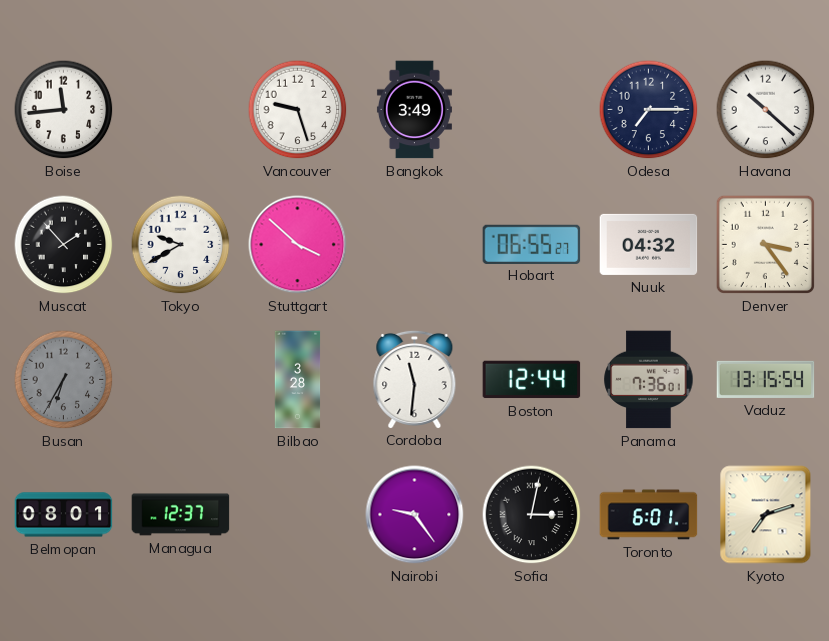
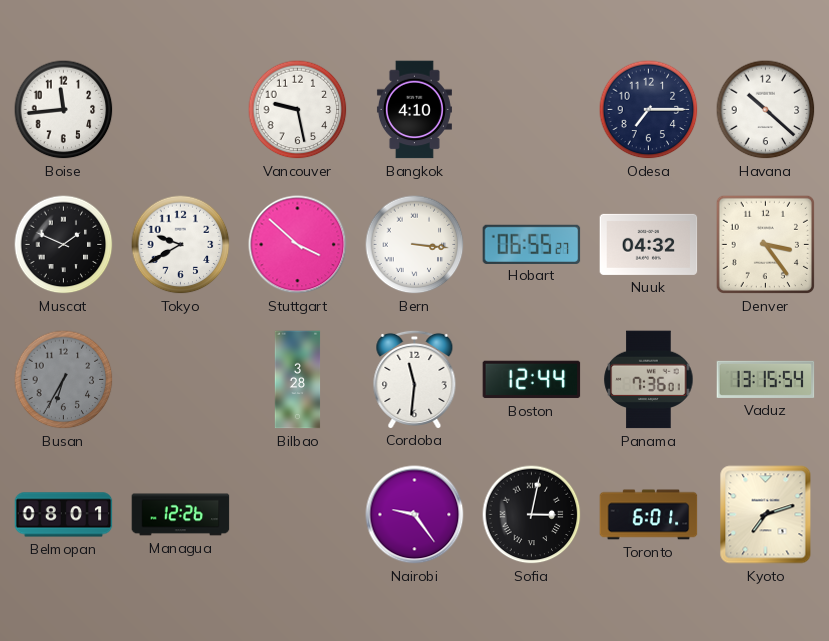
Vancouver: 9:27 -> 9:28 (298, 110)
Bangkok: 3:49 -> 4:10 (414, 110)
Muscat: 1:53 -> 1:49 (64, 245)
Bern: none -> 3:16 (415, 245)
Managua: 12:37 -> 12:26 (181, 515)
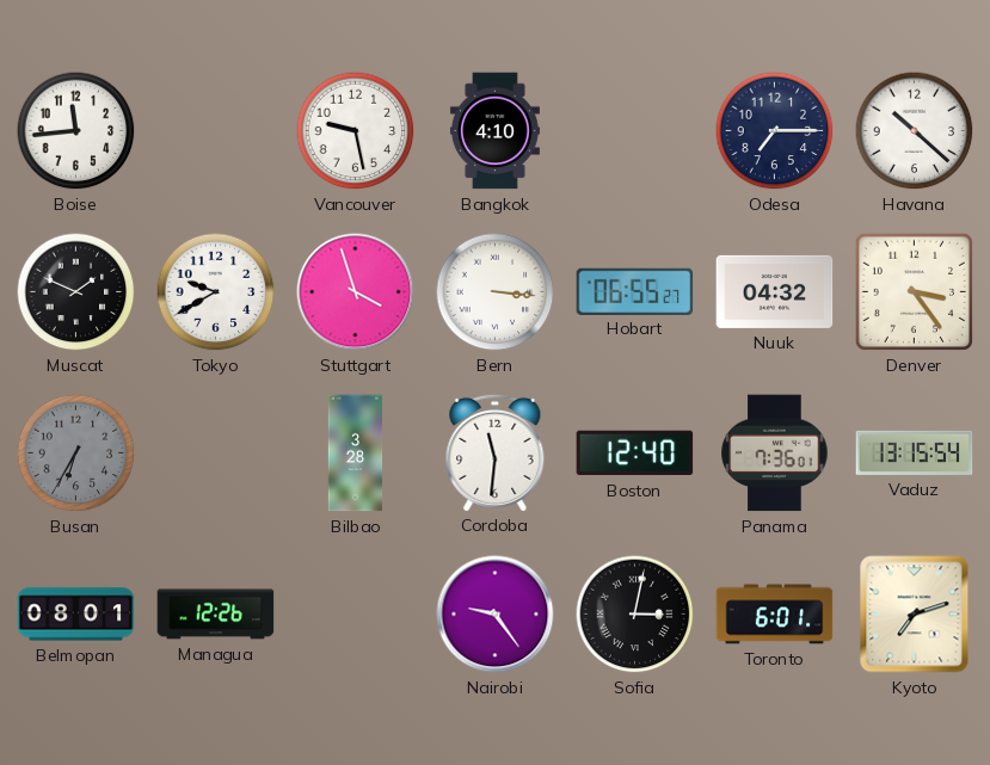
Stuttgart: 3:52 -> 3:57 (356, 292)
Boston: 12:44 -> 12:40 (635, 454)
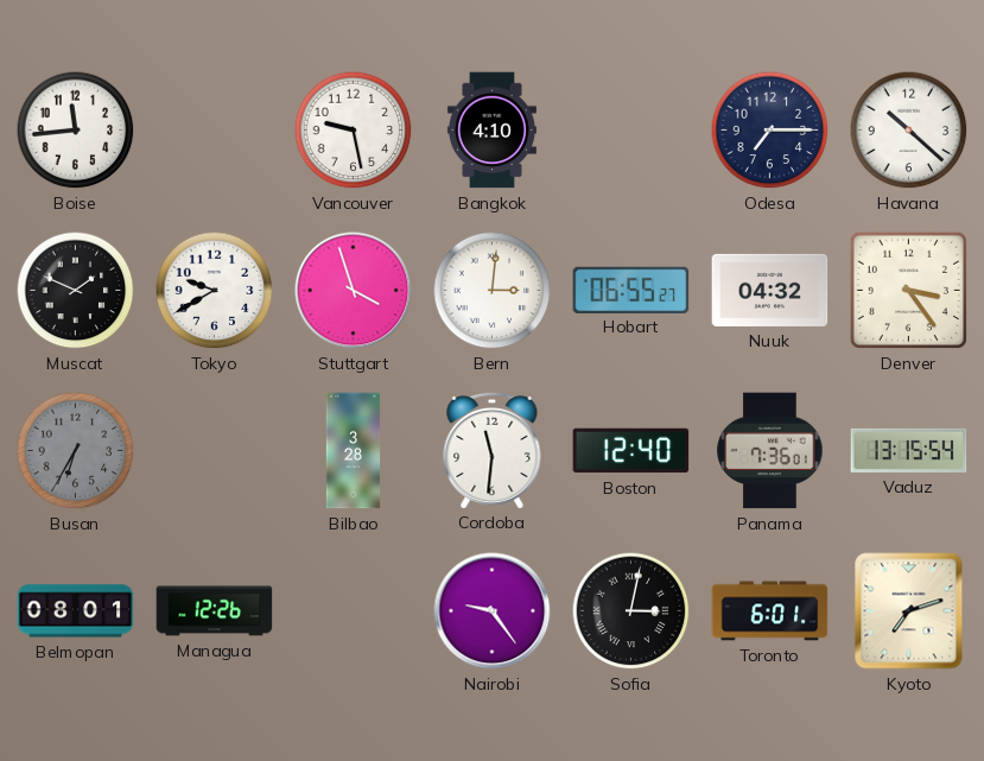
Bern: 3:16 -> 3:01 (493, 291)
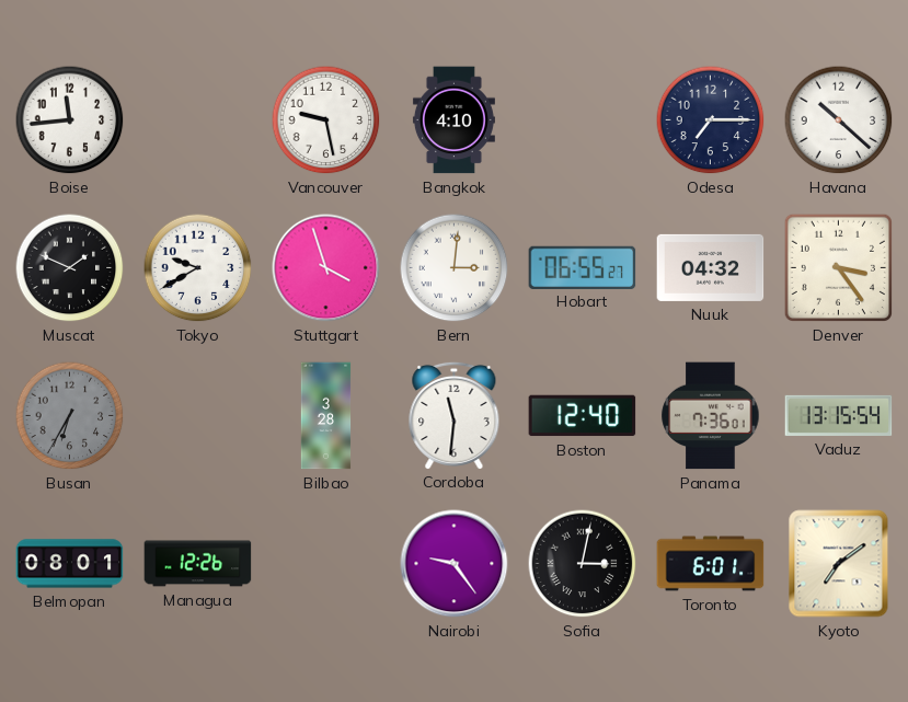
Kyoto: 7:12 -> 7:09 (839, 564)
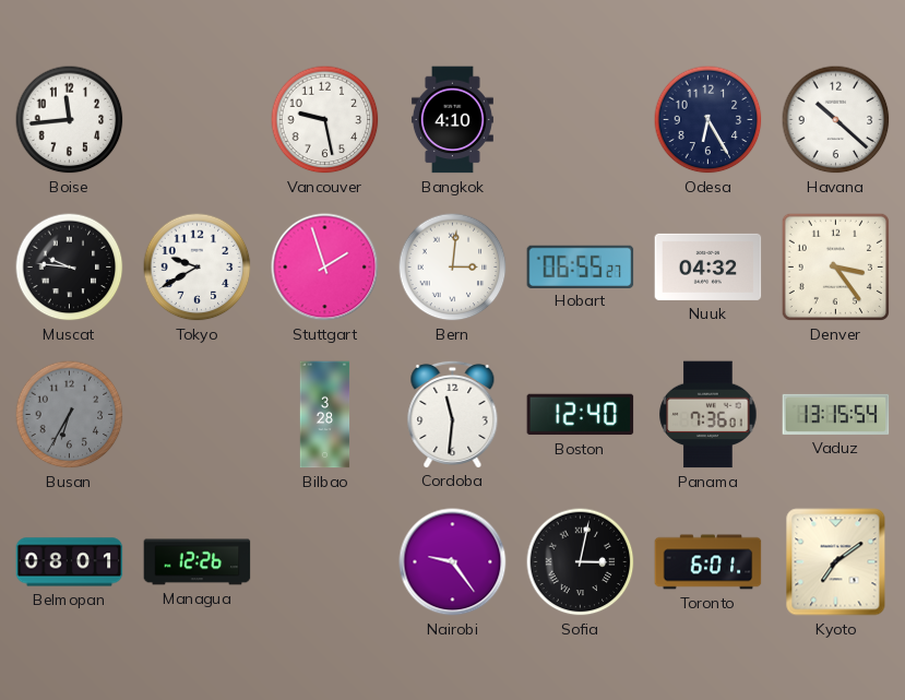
Odesa: 7:15 -> 6:25 (708, 120)
Muscat: 1:49 -> 9:46 (70, 268)
Stuttgart: 3:57 -> 1:57 (325, 268)
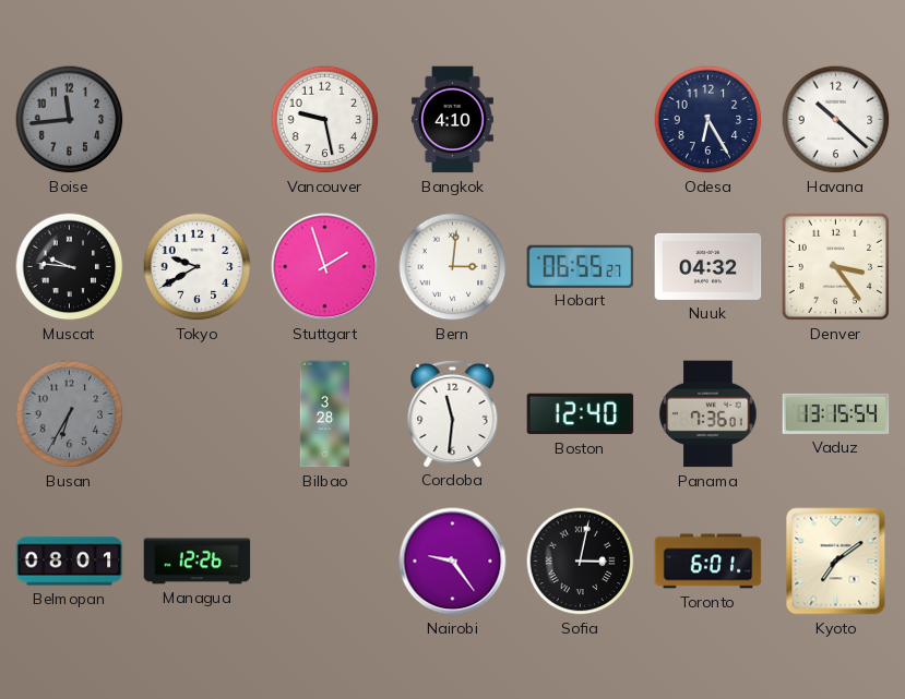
Boise dial: white -> grey (70, 120)
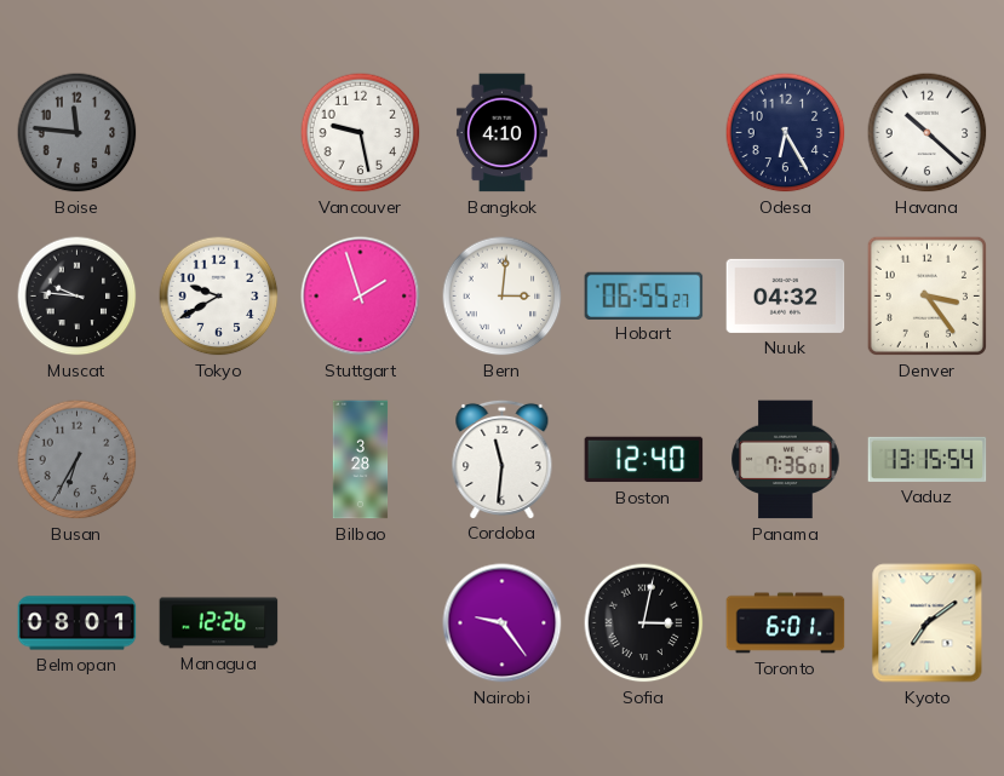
Boise: 11:44 -> 11:46 (78, 133)
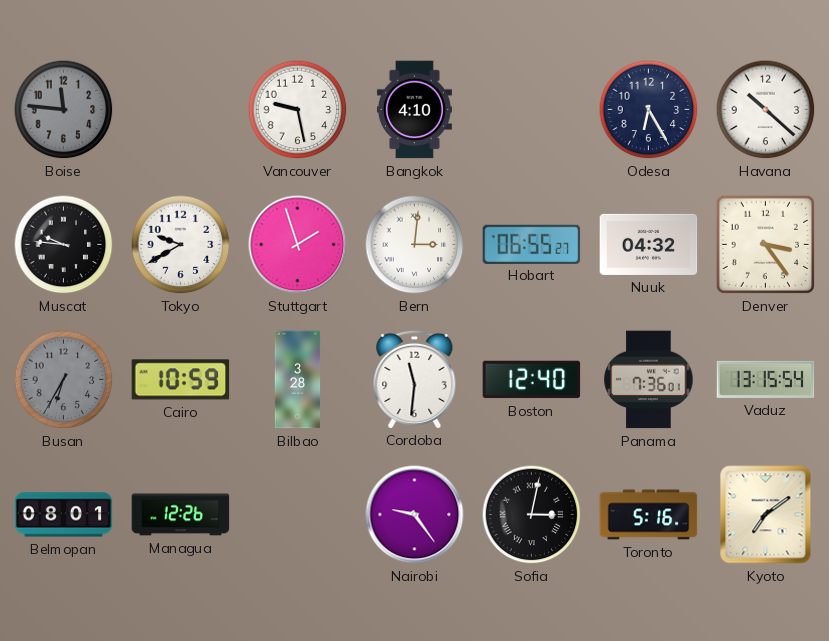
Cairo: none -> 10:59 (181, 380)
Toronto: 6:01 -> 5:16 (649, 515)
